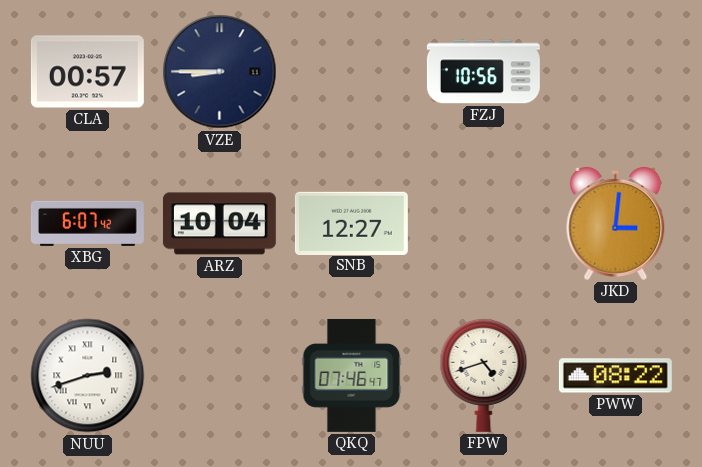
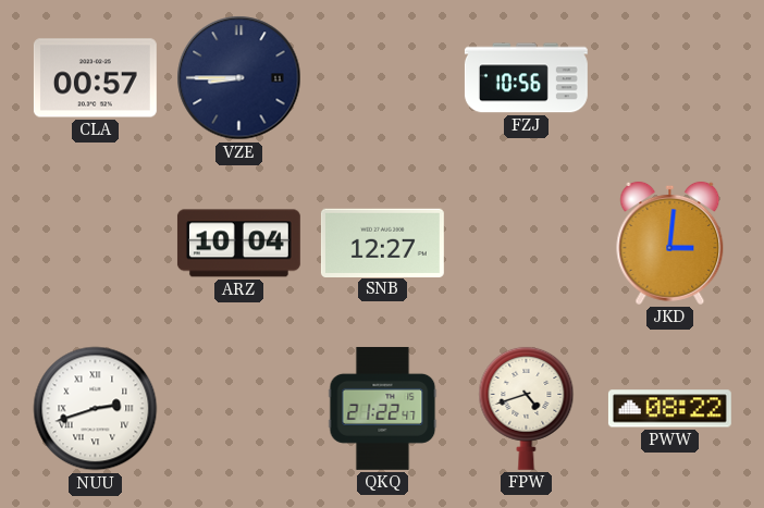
XBG: 6:07 -> none (87, 223)
QKQ: 07:46 -> 21:22 (383, 408)
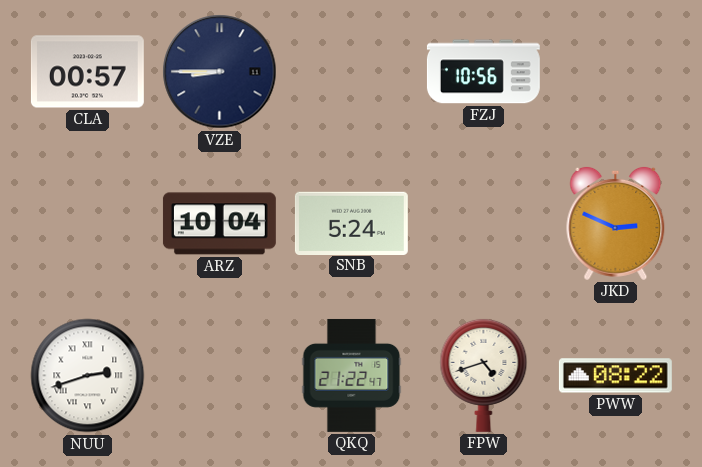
SNB: 12:27 -> 5:24 (351, 223)
JKD: 3:01 -> 2:49 (616, 223)
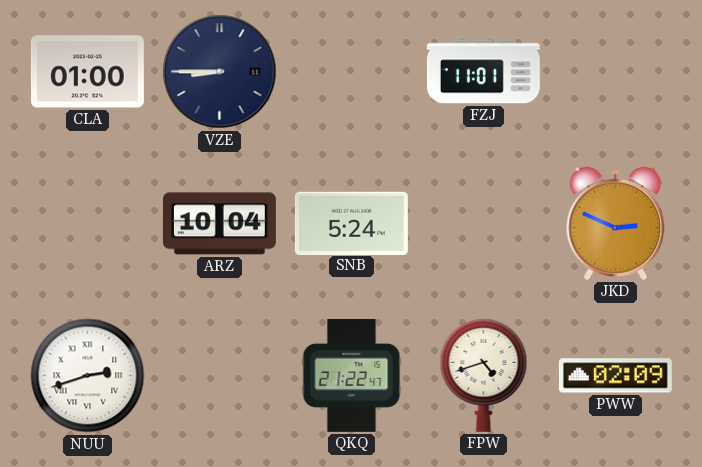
CLA: 00:57 -> 01:00 (87, 72)
FZJ: 10:56 -> 11:01 (483, 72)
PWW: 08:22 -> 02:09 (615, 376)
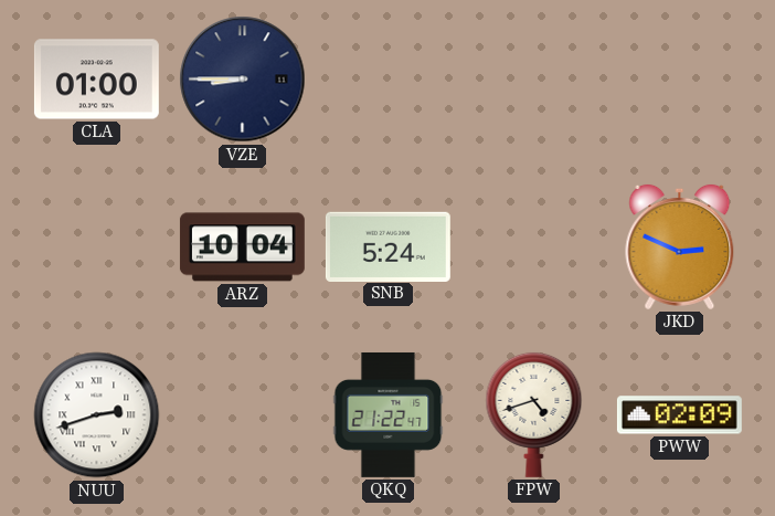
FZJ: 11:01 -> none (483, 72)
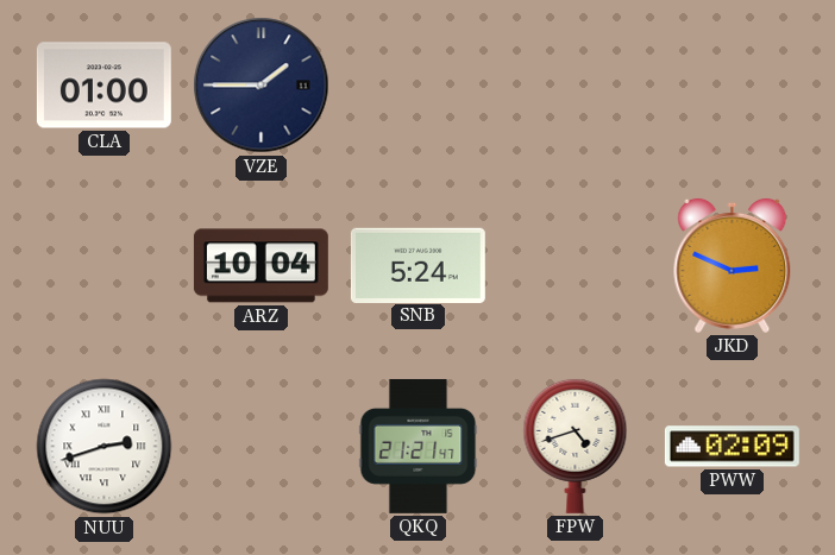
VZE: 8:45 -> 1:45 (262, 86)
QKQ: 21:22 -> 21:21 (419, 446)
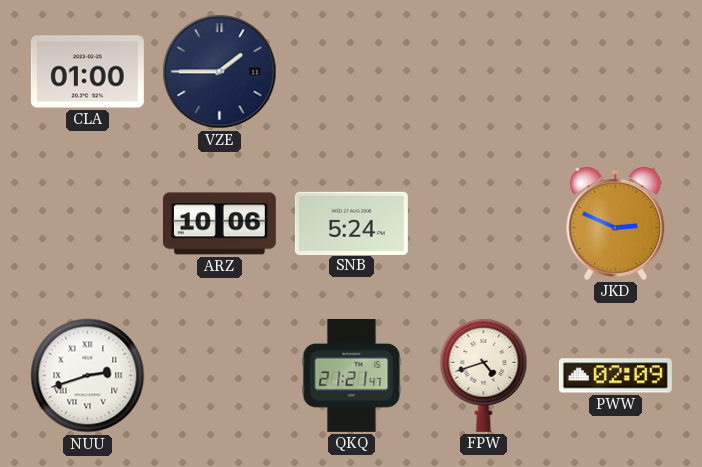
ARZ: 10:04 -> 10:06 (219, 224)
